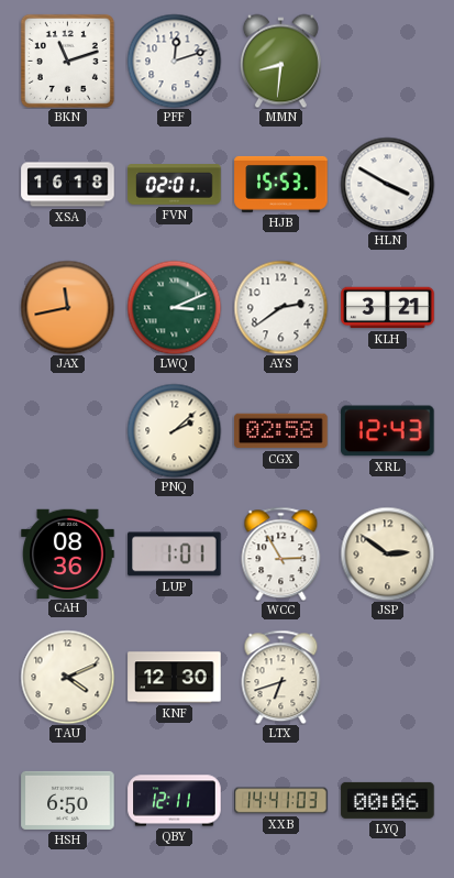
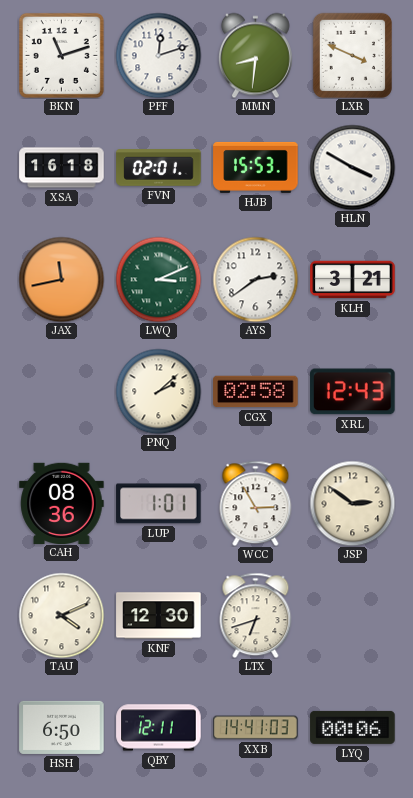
LXR: none -> 3:49 (352, 55)
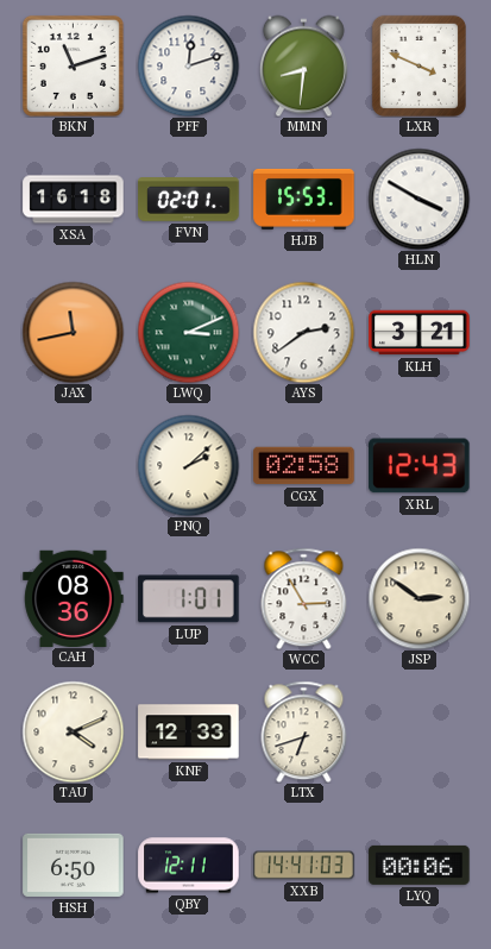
KNF: 12:30 -> 12:33 (189, 733)
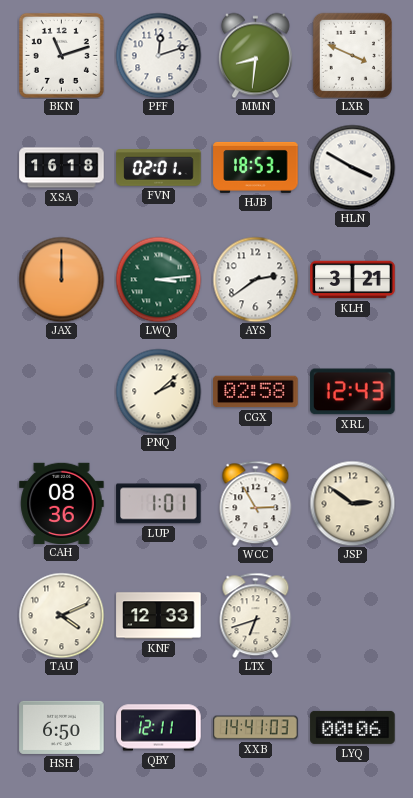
HJB: 15:53 -> 18:53 (256, 167)
JAX: 11:43 -> 12:00 (61, 279)
LWQ: 3:11 -> 3:14 (158, 279)
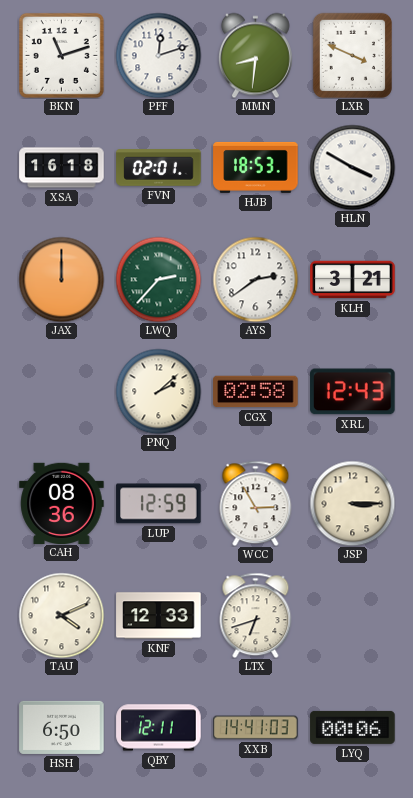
LWQ: 3:14 -> 2:37 (158, 279)
LUP: 1:01 -> 12:59 (159, 504)
JSP: 2:51 -> 3:15 (352, 503)
